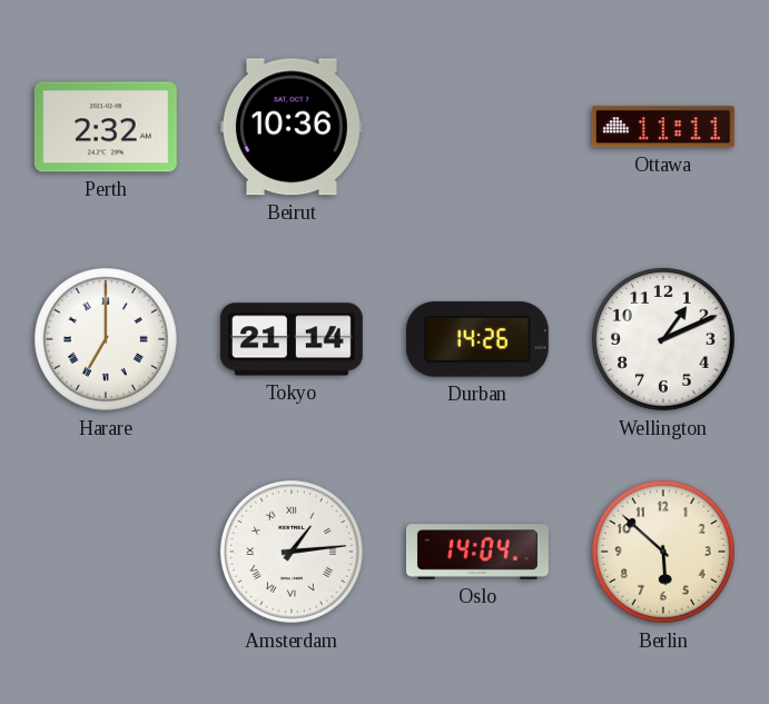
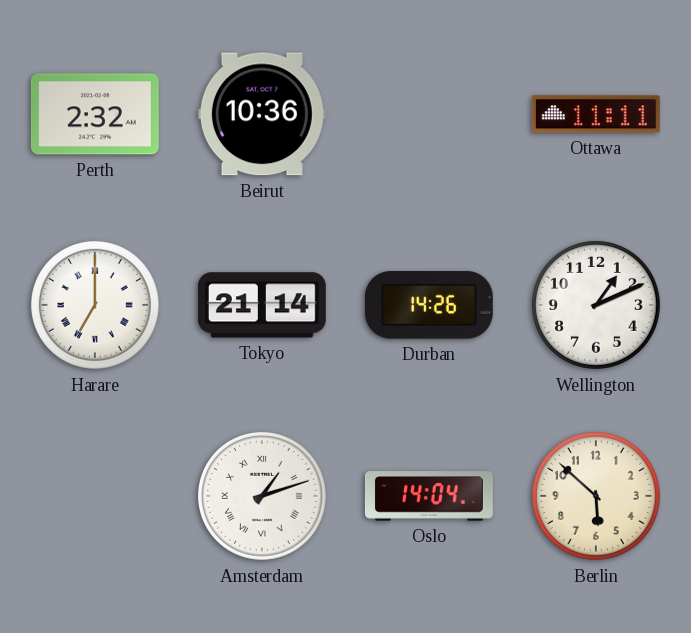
Amsterdam: 1:14 -> 1:12 (262, 496)
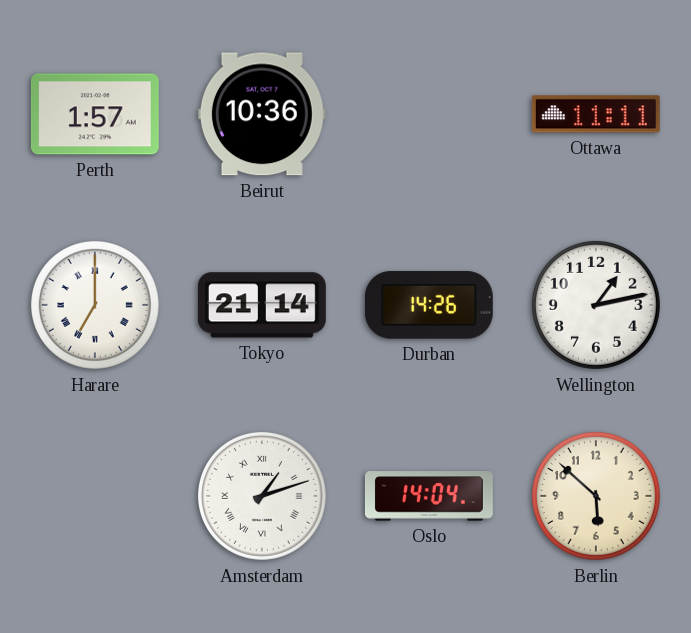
Perth: 2:32 -> 1:57 (95, 114)
Wellington: 1:11 -> 1:13 (596, 305)
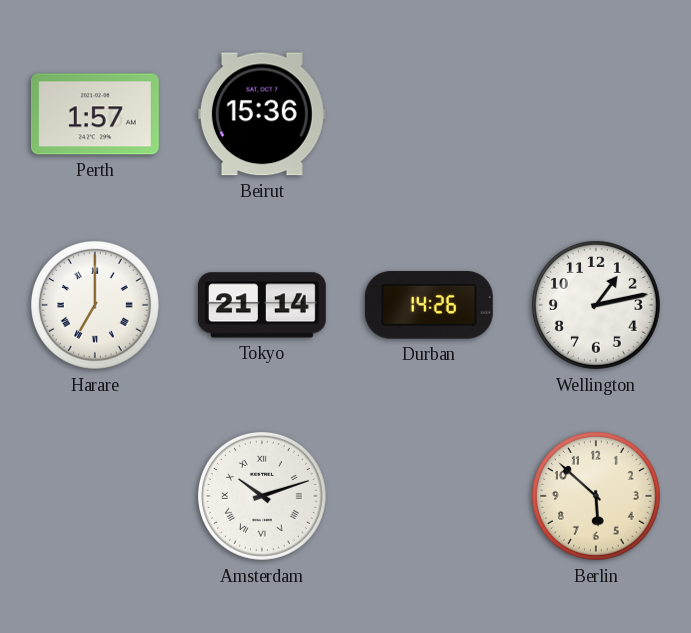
Beirut: 10:36 -> 15:36 (262, 114)
Ottawa: 11:11 -> none (596, 114)
Amsterdam: 1:12 -> 10:12 (262, 496)
Oslo: 14:04 -> none (429, 496)
